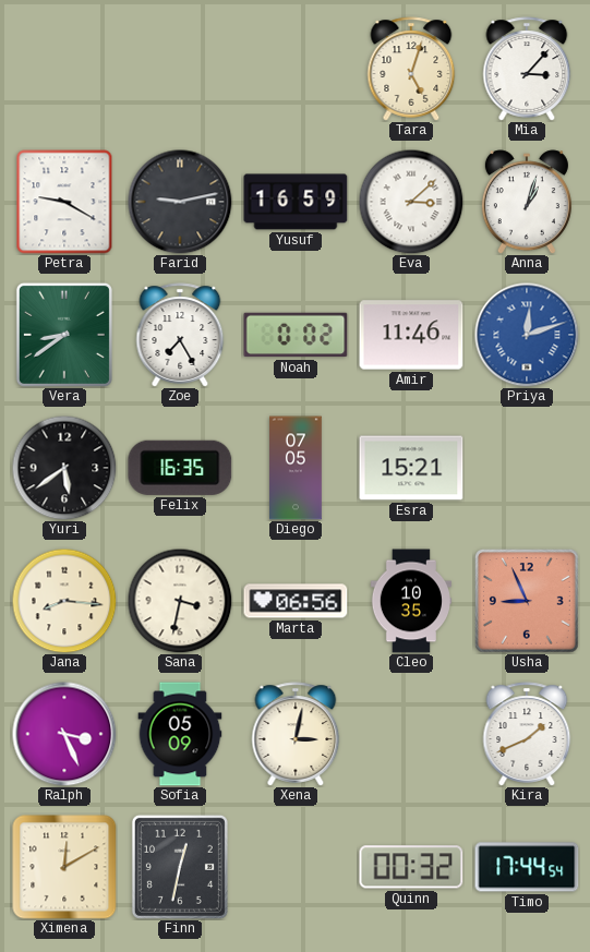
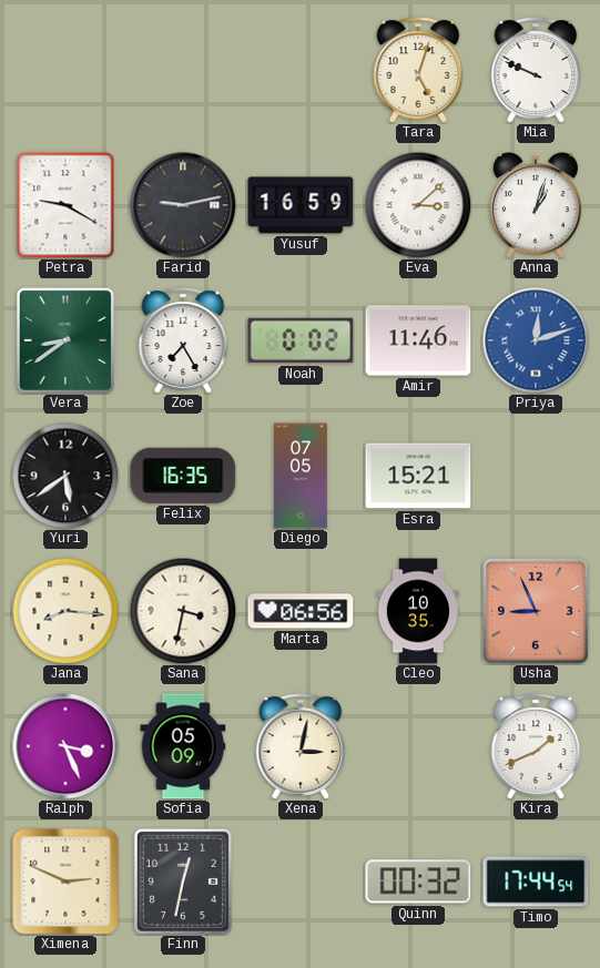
Mia: 3:07 -> 9:49 (536, 70)
Ximena: 12:10 -> 2:49 (65, 882)
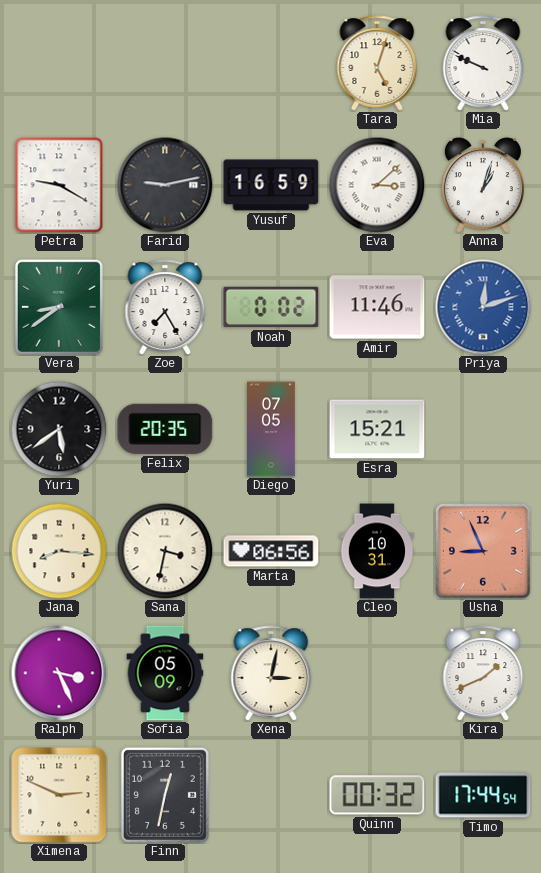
Felix: 16:35 -> 20:35 (165, 429)
Cleo: 10:35 -> 10:31 (376, 551)
